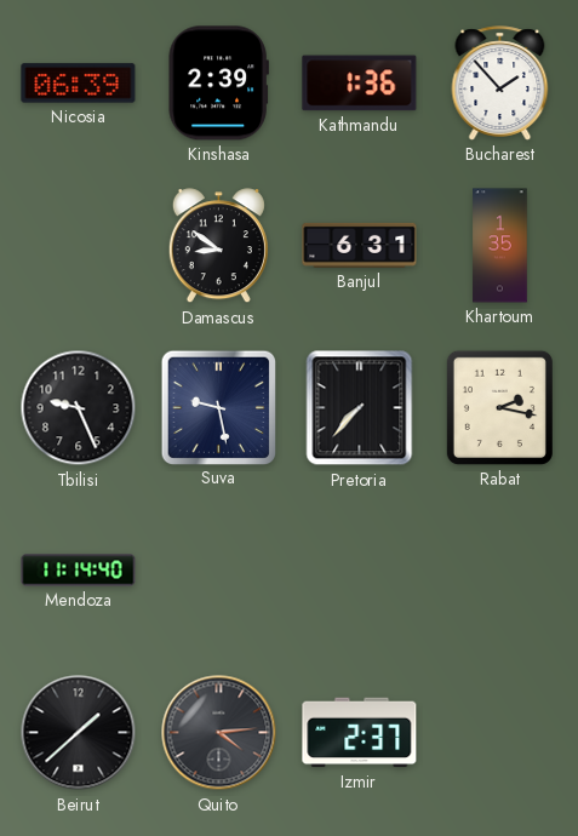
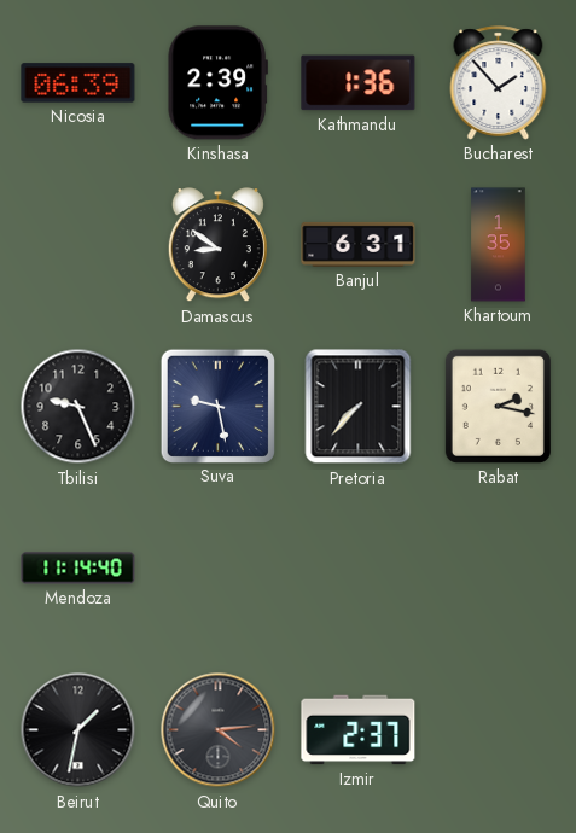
Beirut: 1:38 -> 1:32 (78, 730)
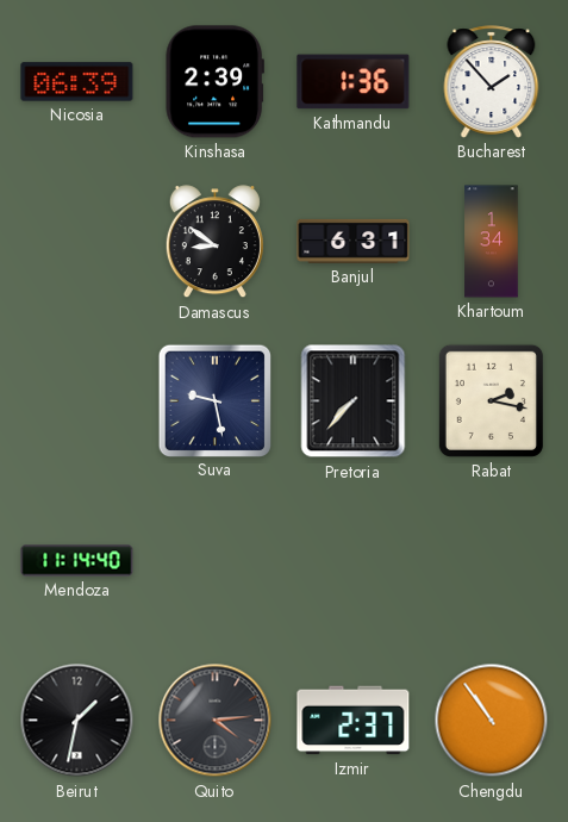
Khartoum: 1:35 -> 1:34 (492, 242)
Tbilisi: 9:26 -> none (78, 407)
Chengdu: none -> 10:54 (492, 721)
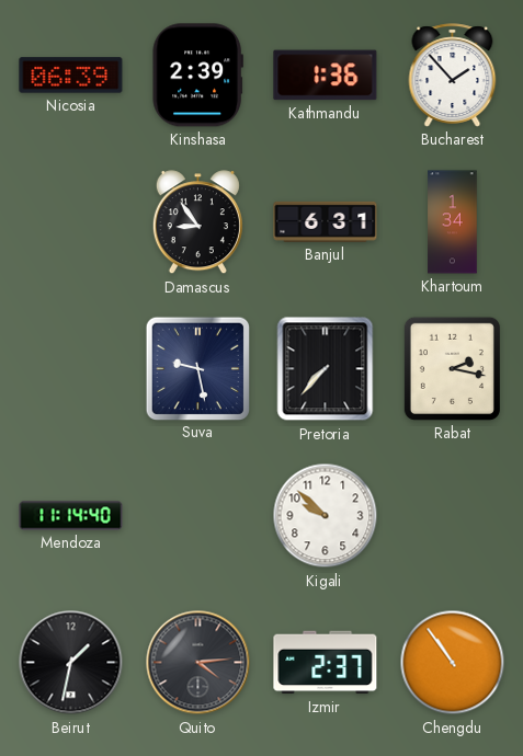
Damascus: 8:51 -> 8:54 (197, 222)
Kigali: none -> 9:52 (326, 516)
